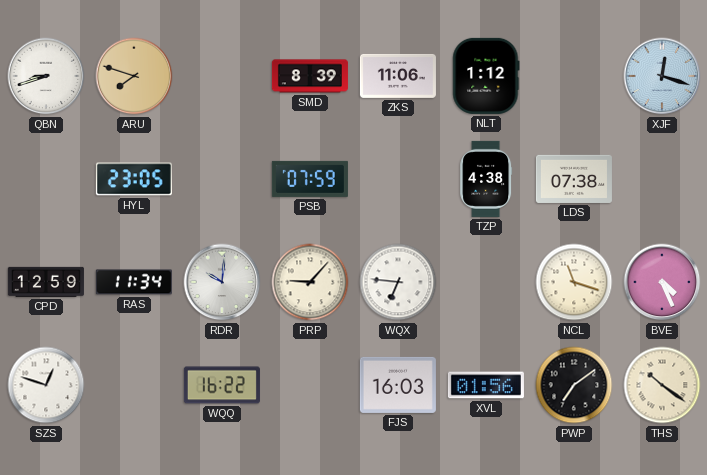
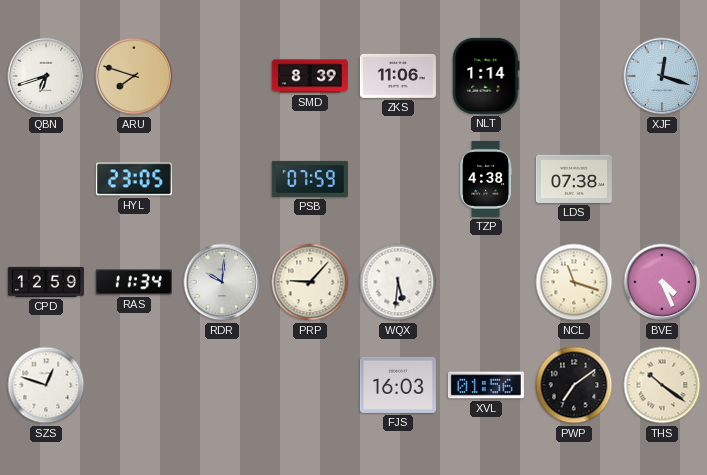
QBN: 8:42 -> 6:42 (46, 76)
NLT: 1:12 -> 1:14 (486, 76)
WQX: 6:46 -> 5:31 (398, 282)
WQQ: 16:22 -> none (222, 385)
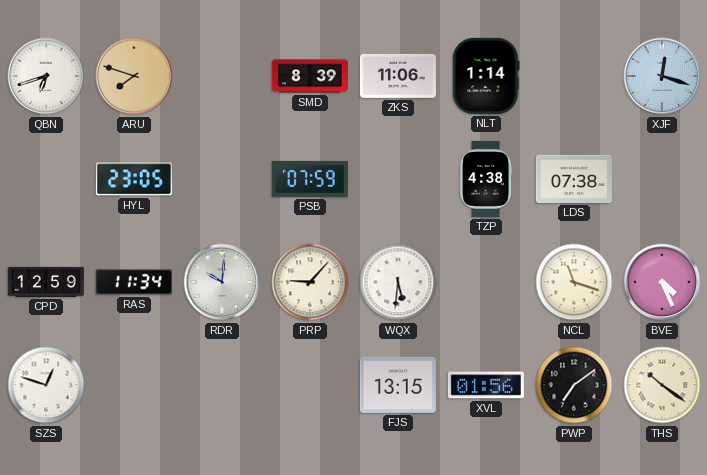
FJS: 16:03 -> 13:15 (398, 385)
